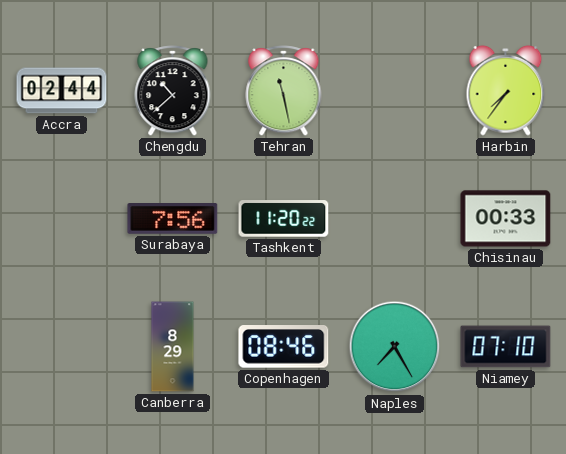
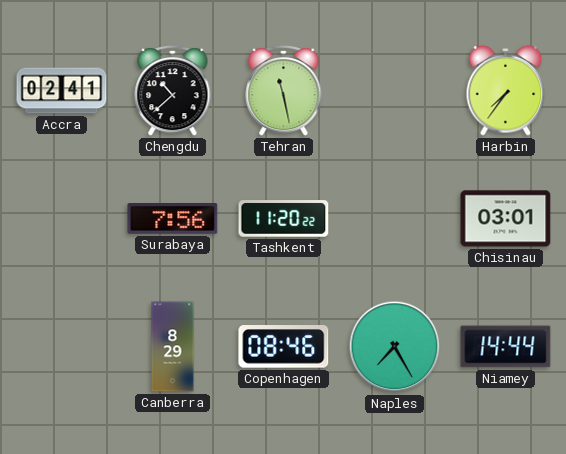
Accra: 02:44 -> 02:41 (62, 91)
Chisinau: 00:33 -> 03:01 (506, 219)
Niamey: 07:10 -> 14:44 (506, 347)
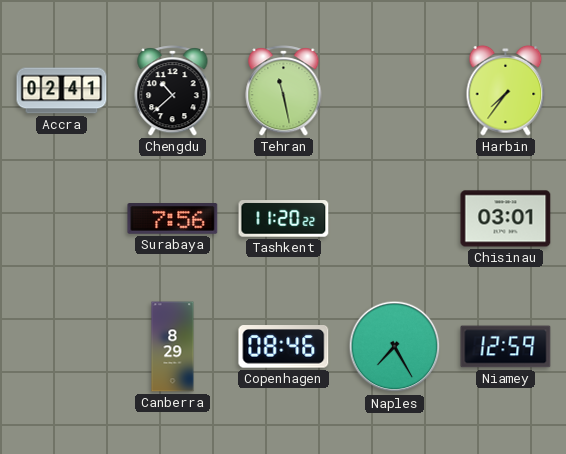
Niamey: 14:44 -> 12:59 (506, 347)
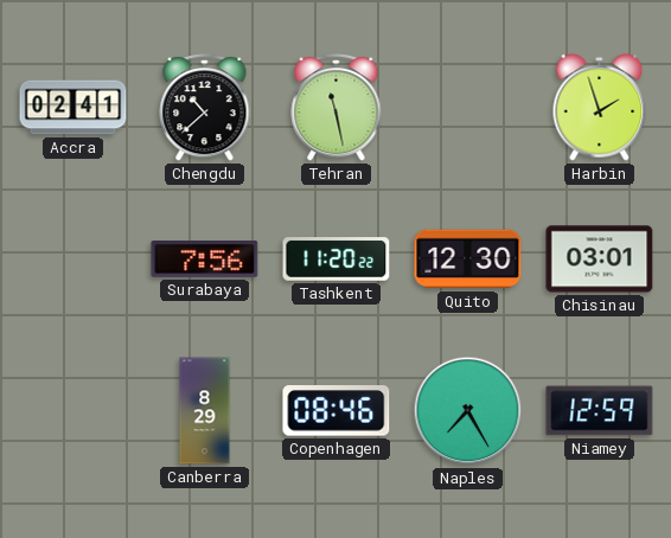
Harbin: 7:36 -> 1:57 (600, 107)
Quito: none -> 12:30 (468, 260)
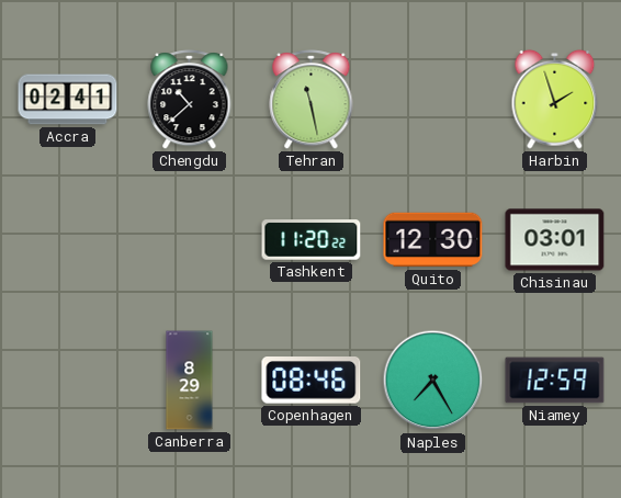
Surabaya: 7:56 -> none (205, 260)
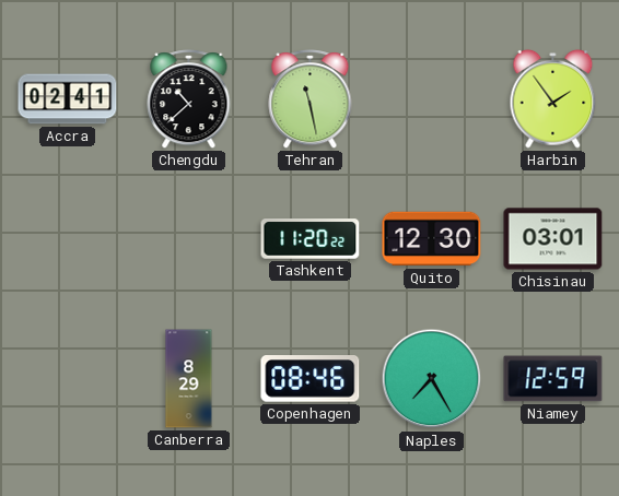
Harbin: 1:57 -> 1:54 (553, 98)
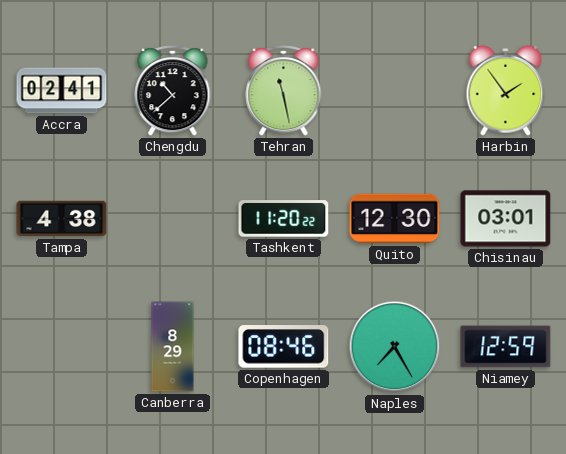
Tampa: none -> 4:38 (62, 219)
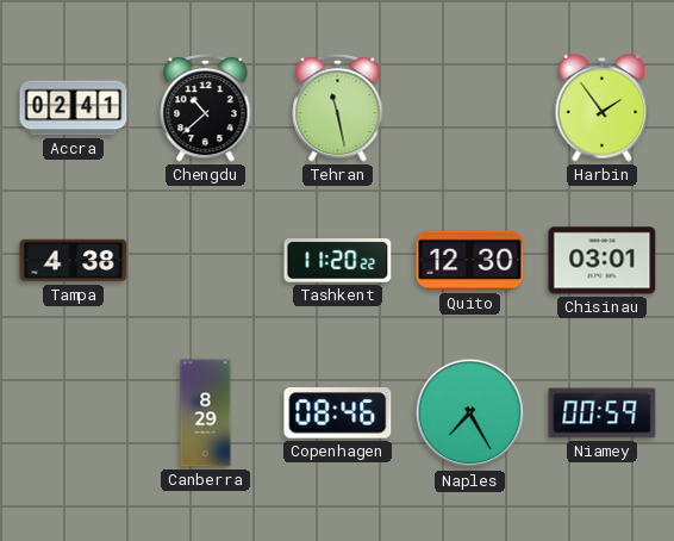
Niamey: 12:59 -> 00:59 (603, 413)
